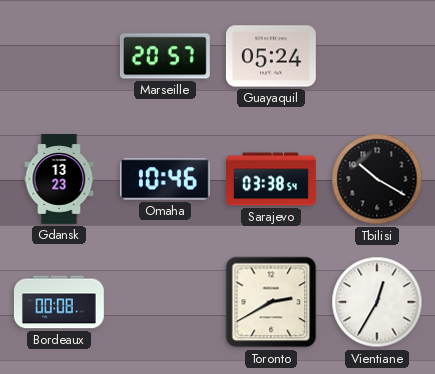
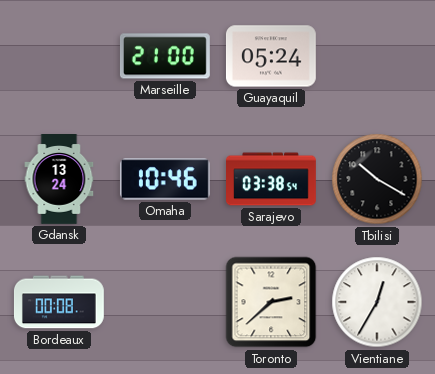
Marseille: 20:57 -> 21:00 (165, 56)
Gdansk: 13:23 -> 13:24 (59, 180)
Toronto: 2:40 -> 2:38 (271, 302)
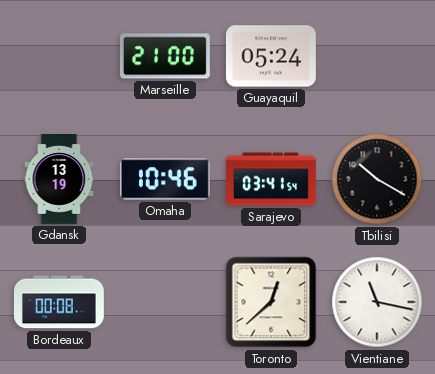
Gdansk: 13:24 -> 13:19 (59, 180)
Sarajevo: 03:38 -> 03:41 (272, 179)
Toronto: 2:38 -> 12:38 (271, 302)
Vientiane: 12:35 -> 11:17 (377, 302)
